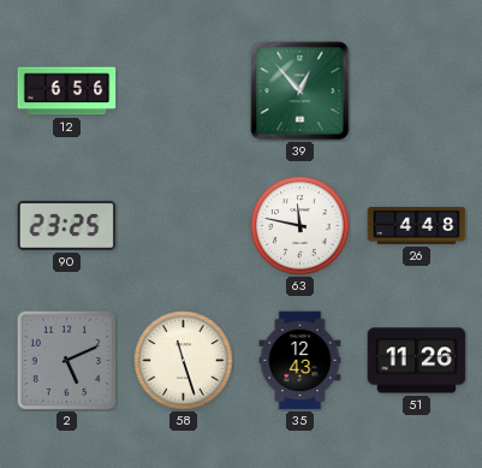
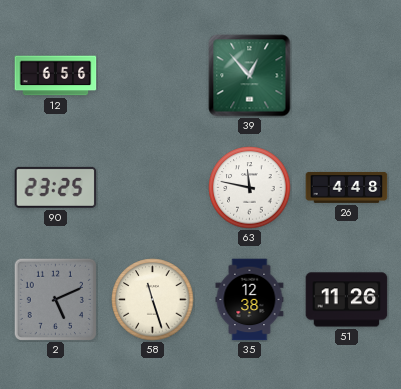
35: 12:43 -> 12:38 (250, 300)
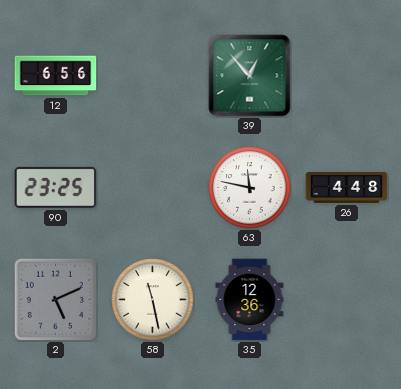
58: 11:27 -> 11:28 (153, 300)
35: 12:38 -> 12:36 (250, 300)
51: 11:26 -> none (347, 300)
